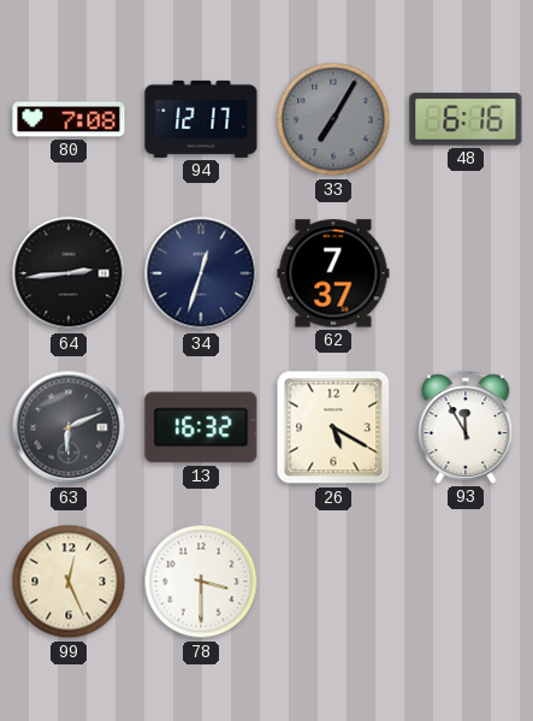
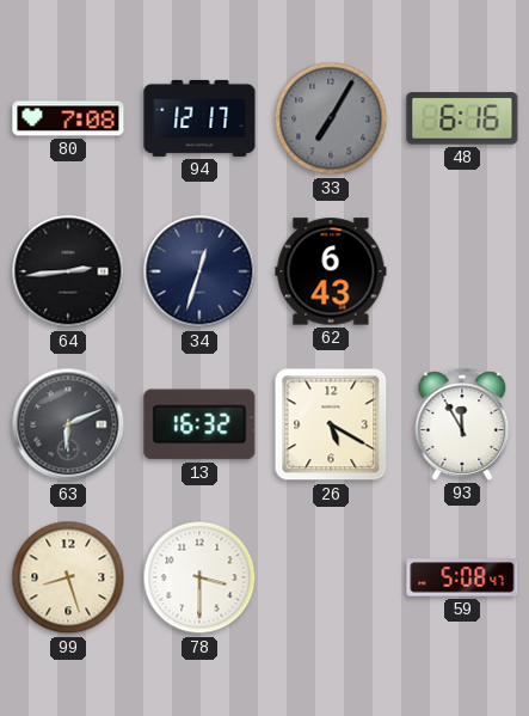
62: 7:37 -> 6:43 (331, 271)
99: 12:26 -> 8:27 (68, 577)
59: none -> 5:08 (462, 577)
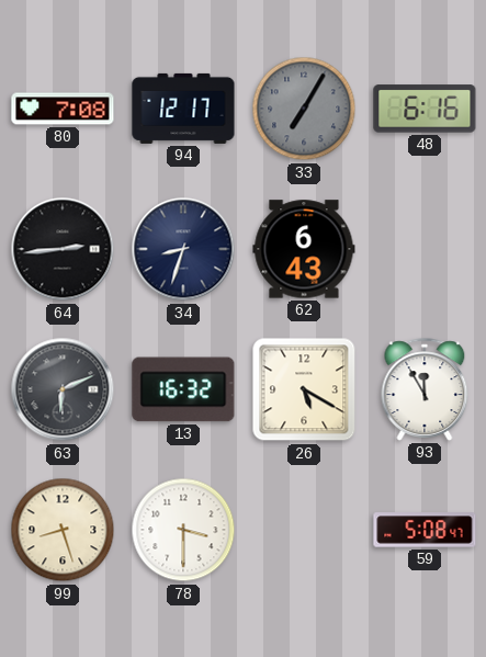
34: 12:33 -> 8:33 (183, 249)
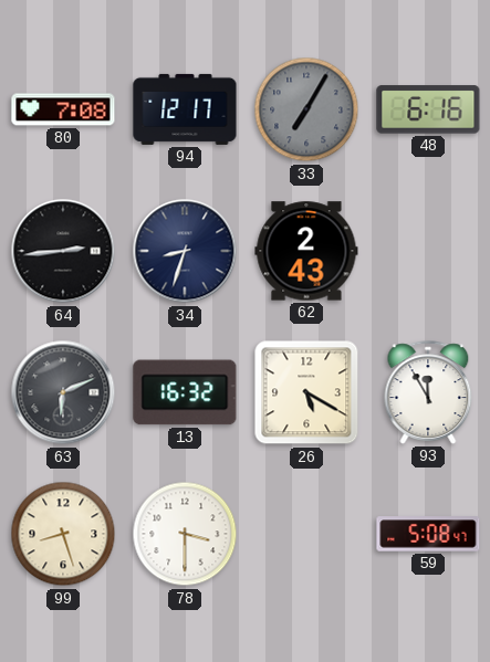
62: 6:43 -> 2:43 (306, 251)
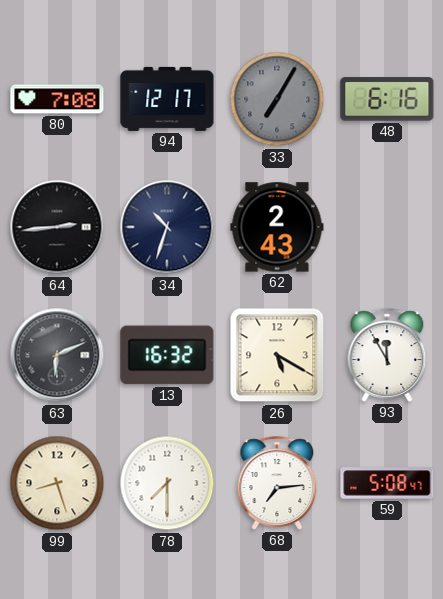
34: 8:33 -> 10:33 (167, 227)
78: 3:30 -> 7:30 (167, 483)
68: none -> 7:14 (277, 483)
